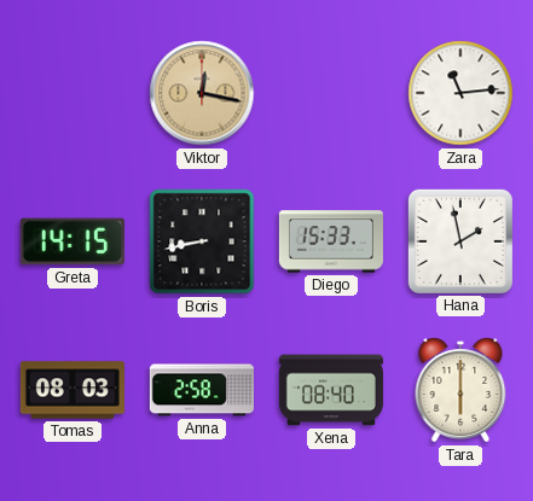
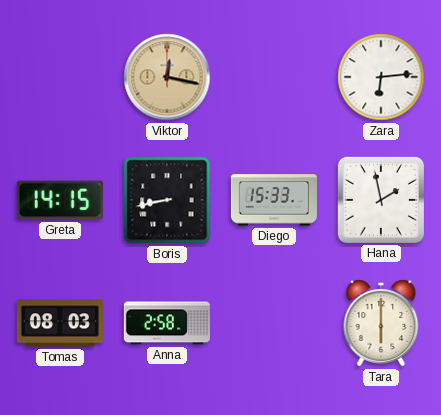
Zara: 11:14 -> 6:14 (381, 77)
Xena: 08:40 -> none (331, 390)
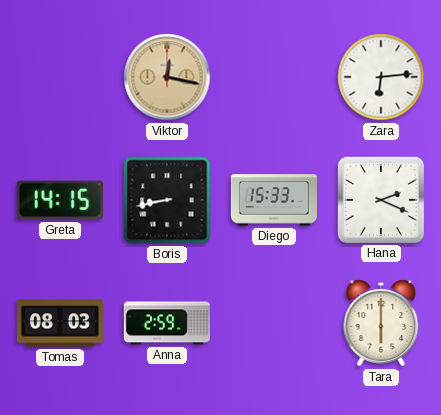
Hana: 1:58 -> 2:19 (381, 200)
Anna: 2:58 -> 2:59 (167, 323)
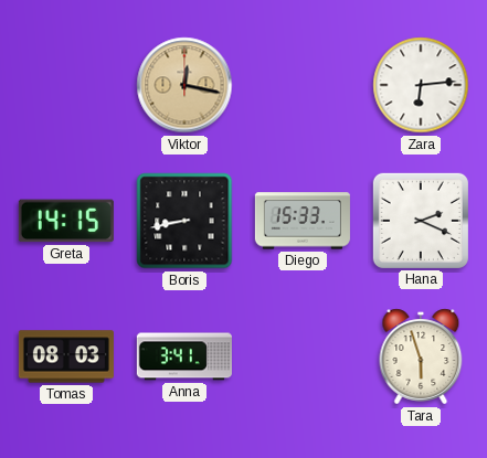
Anna: 2:59 -> 3:41 (184, 356)
Tara: 6:00 -> 5:57 (421, 356)
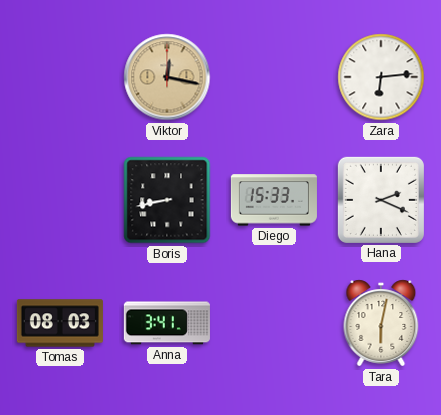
Greta: 14:15 -> none (66, 221)
Tara: 5:57 -> 6:02 (381, 323)
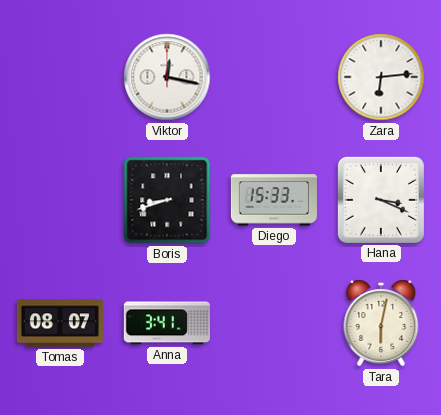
Viktor dial: champagne -> white (167, 77)
Boris: 8:43 -> 8:42 (167, 200)
Hana: 2:19 -> 3:19 (381, 200)
Tomas: 08:03 -> 08:07 (60, 323)
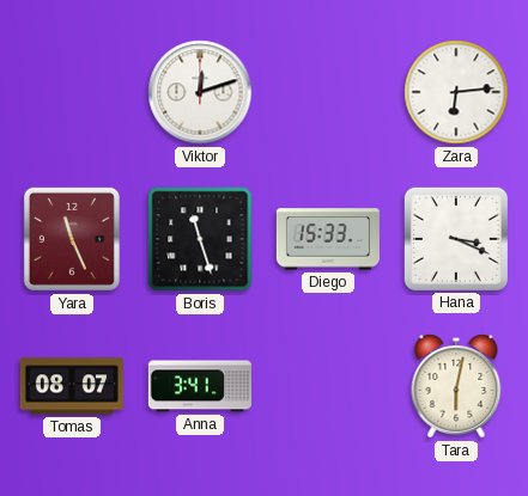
Viktor: 12:17 -> 12:12 (200, 92)
Yara: none -> 11:26 (72, 239)
Boris: 8:42 -> 11:27 (200, 239)
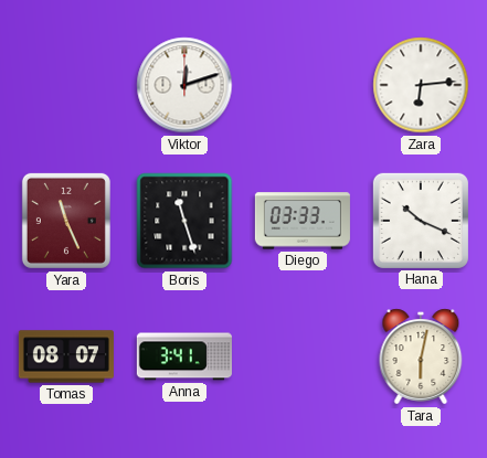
Diego: 15:33 -> 03:33 (303, 221)
Hana: 3:19 -> 10:19 (421, 221)
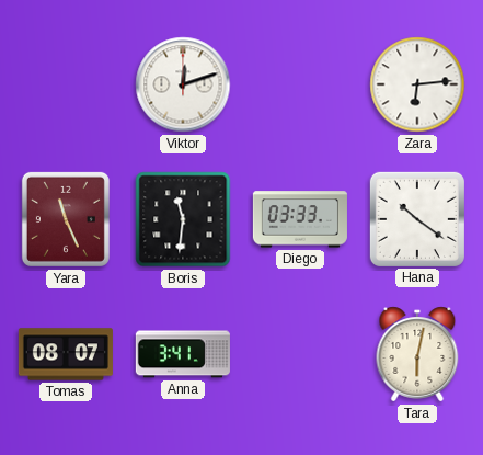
Boris: 11:27 -> 11:31 (183, 219)
Hana: 10:19 -> 10:21 (417, 219)
